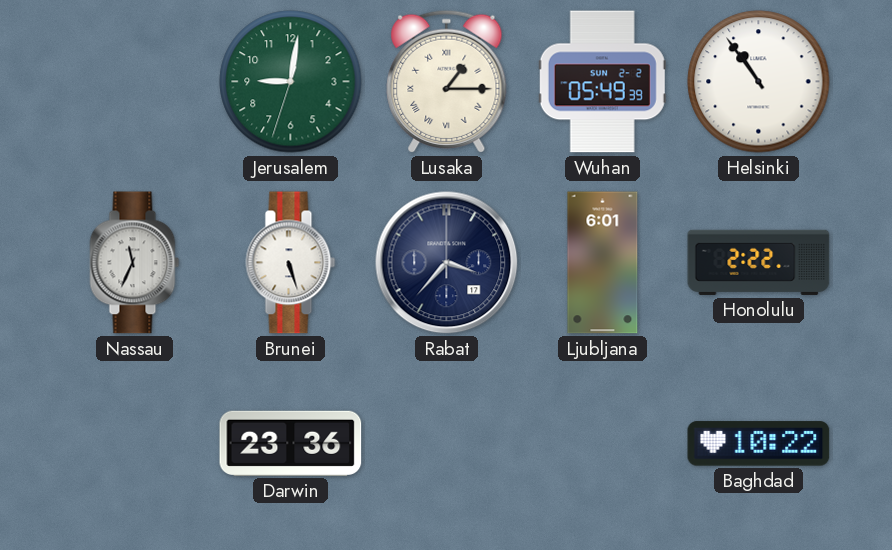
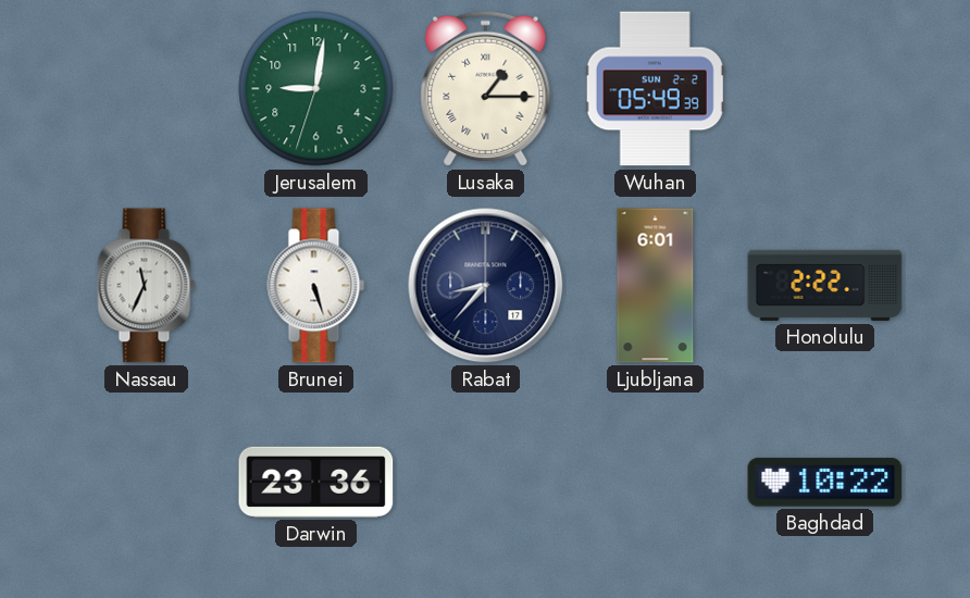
Helsinki: 10:54 -> none (759, 82)
Rabat: 3:37 -> 8:37 (486, 286)
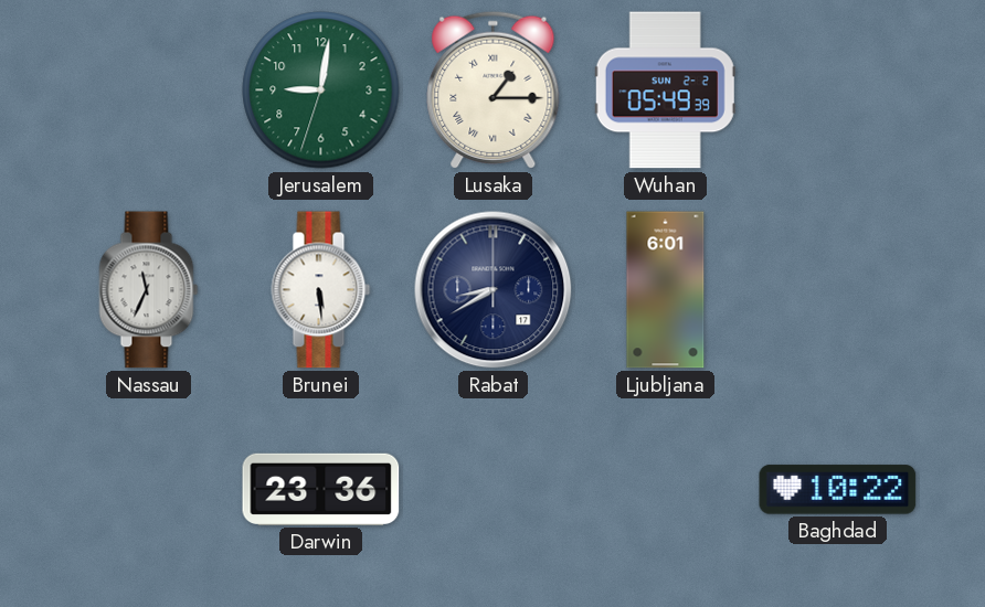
Brunei: 5:27 -> 5:29 (321, 290)
Rabat: 8:37 -> 8:40 (494, 290)
Honolulu: 2:22 -> none (825, 285)
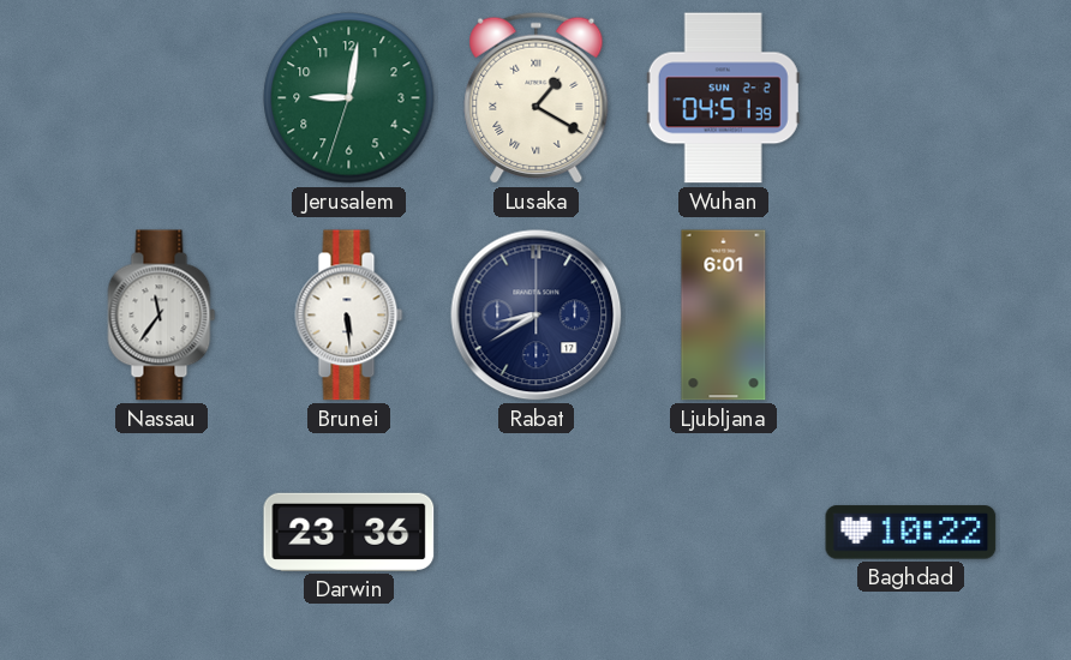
Lusaka: 1:15 -> 1:20 (537, 97)
Wuhan: 05:49 -> 04:51 (723, 98)
Nassau: 11:34 -> 11:36 (162, 316)
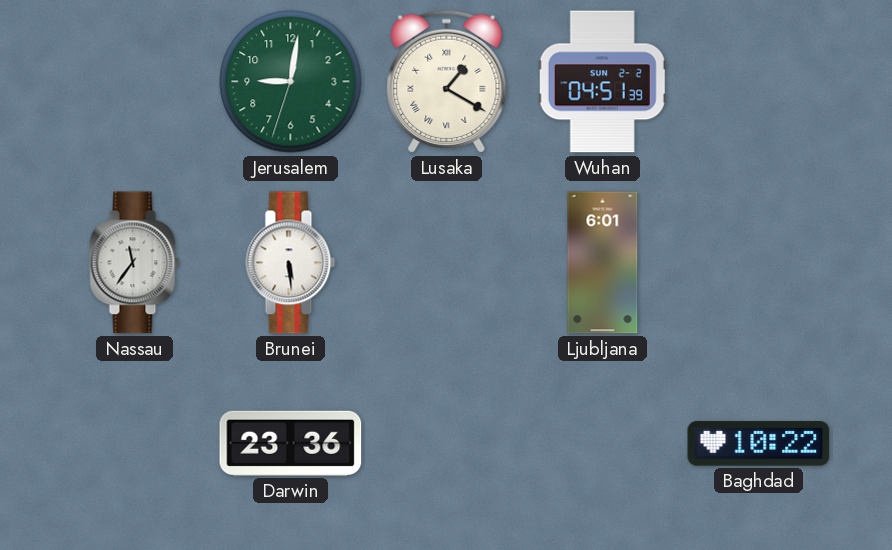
Rabat: 8:40 -> none (537, 316)
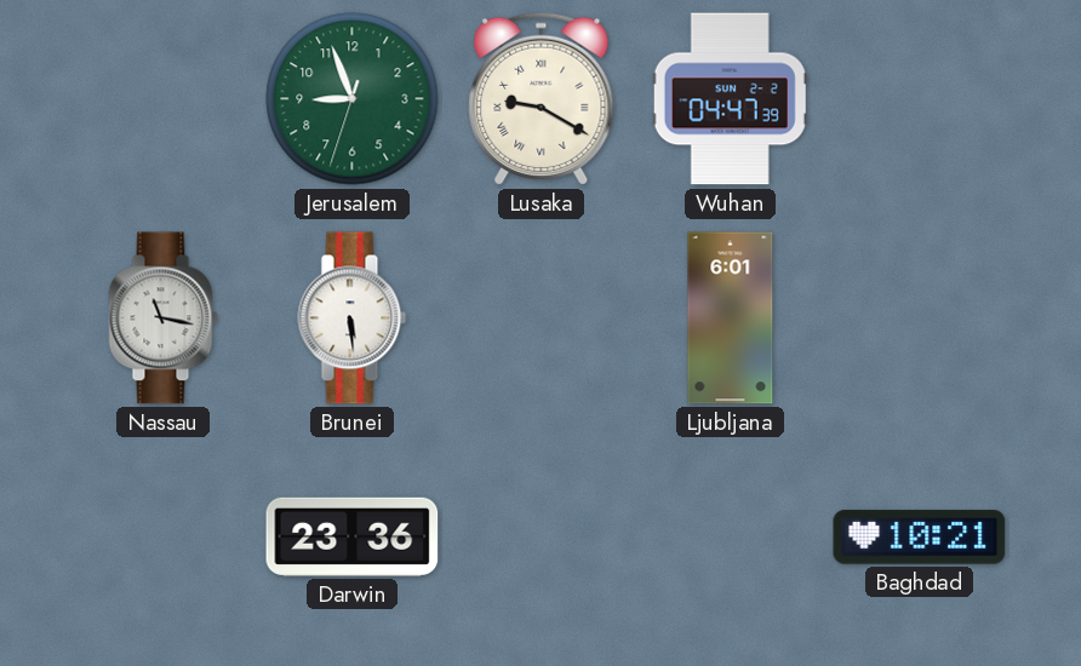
Jerusalem: 9:01 -> 8:56 (353, 99)
Lusaka: 1:20 -> 9:20 (542, 98)
Wuhan: 04:51 -> 04:47 (730, 99)
Nassau: 11:36 -> 11:17 (164, 318)
Baghdad: 10:22 -> 10:21 (920, 538)
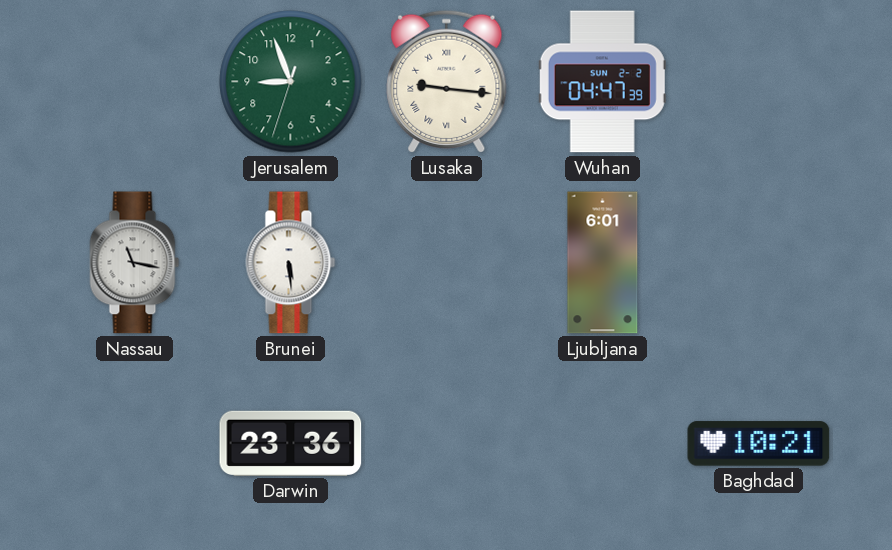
Lusaka: 9:20 -> 9:16 (447, 81)
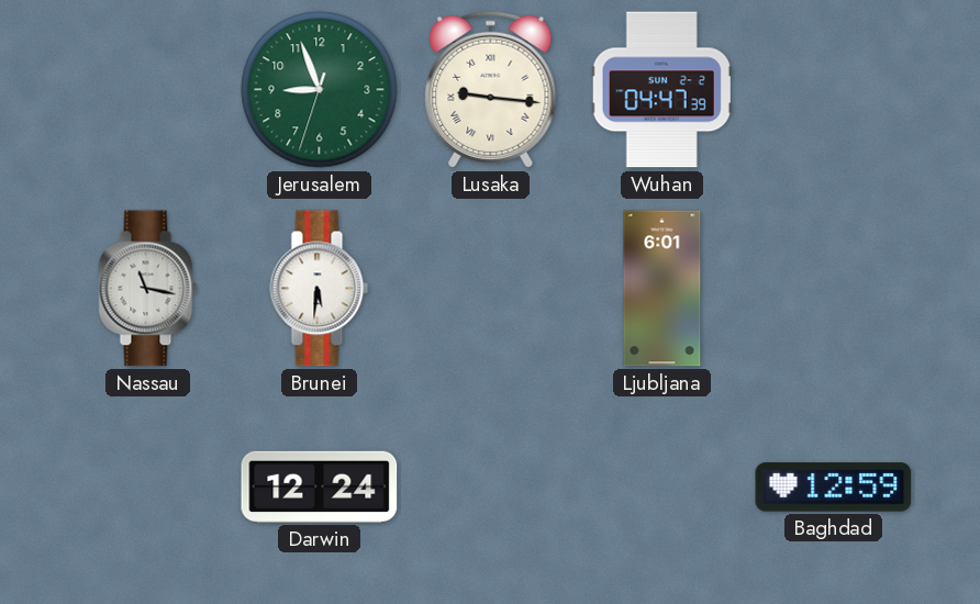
Brunei: 5:29 -> 5:31 (320, 289)
Darwin: 23:36 -> 12:24 (320, 486)
Baghdad: 10:21 -> 12:59 (834, 488)
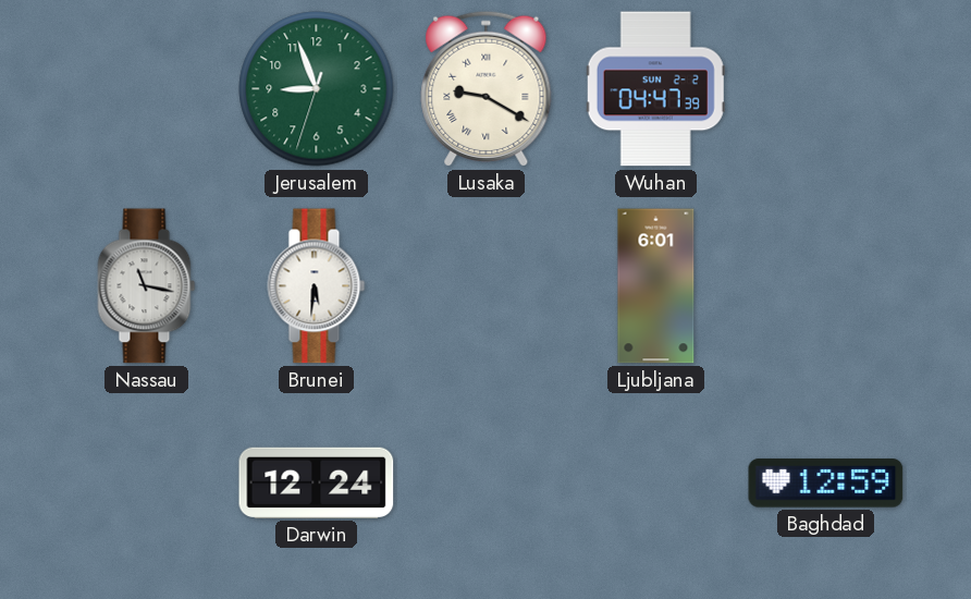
Lusaka: 9:16 -> 9:20 (487, 88)
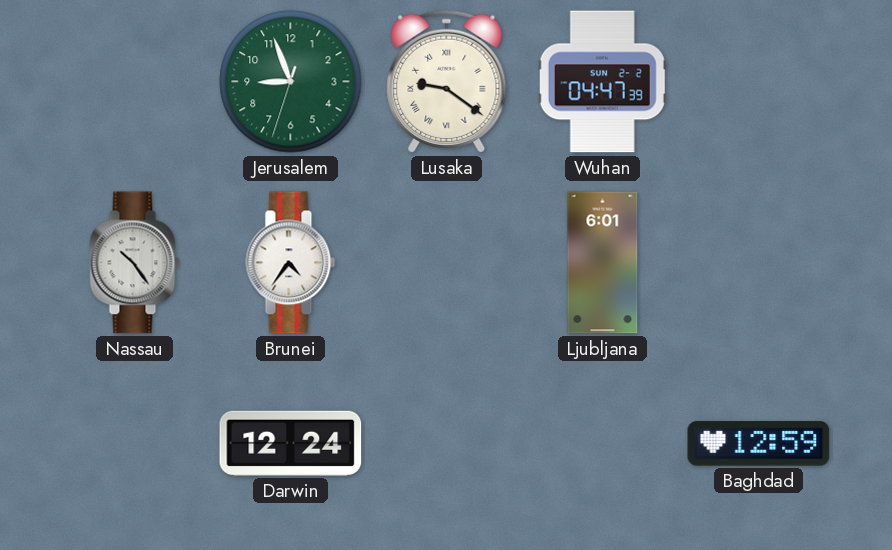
Lusaka: 9:20 -> 9:21 (447, 81)
Nassau: 11:17 -> 10:24 (135, 263)
Brunei: 5:31 -> 4:36 (291, 263)
